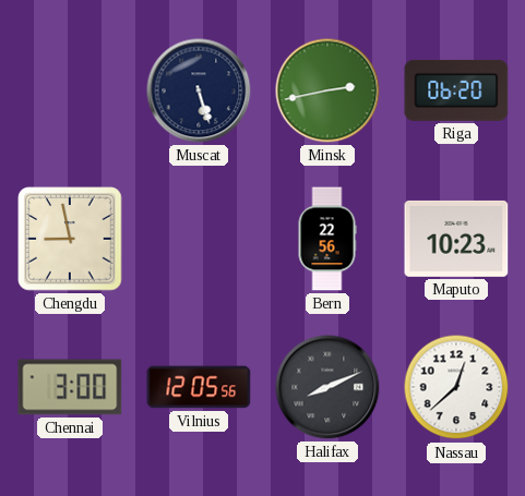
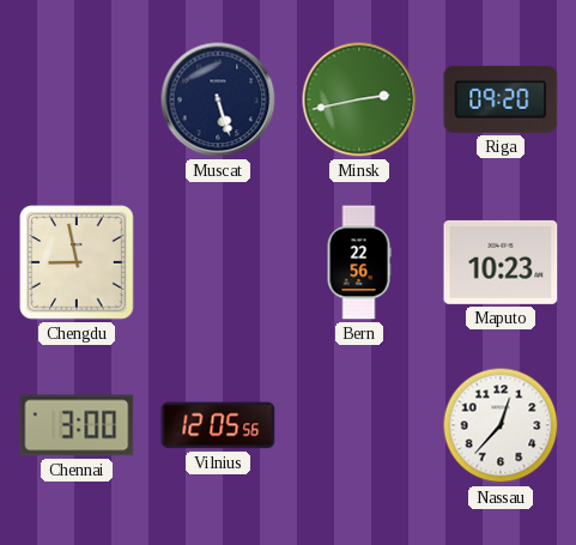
Riga: 06:20 -> 09:20 (501, 99)
Halifax: 8:11 -> none (327, 387)
Nassau: 12:38 -> 12:37 (501, 425)
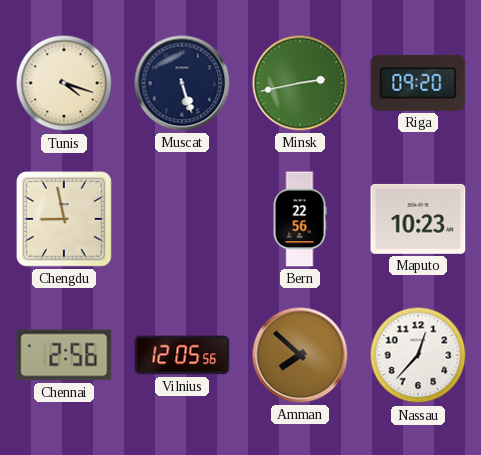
Tunis: none -> 4:18 (64, 83)
Chennai: 3:00 -> 2:56 (64, 355)
Amman: none -> 7:52 (300, 355)
